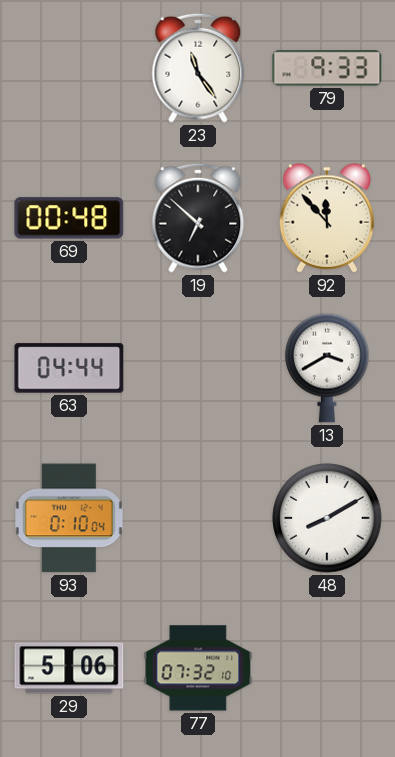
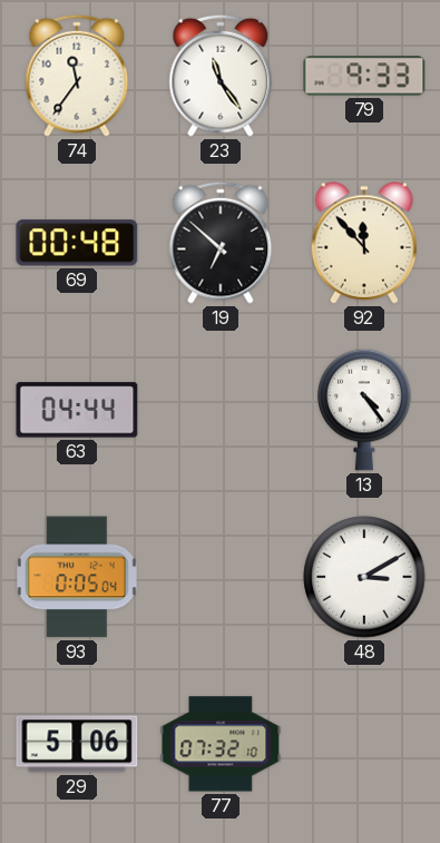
74: none -> 11:36 (77, 76)
13: 3:40 -> 4:24 (364, 410)
93: 0:10 -> 0:05 (78, 577)
48: 8:10 -> 3:10 (364, 577)
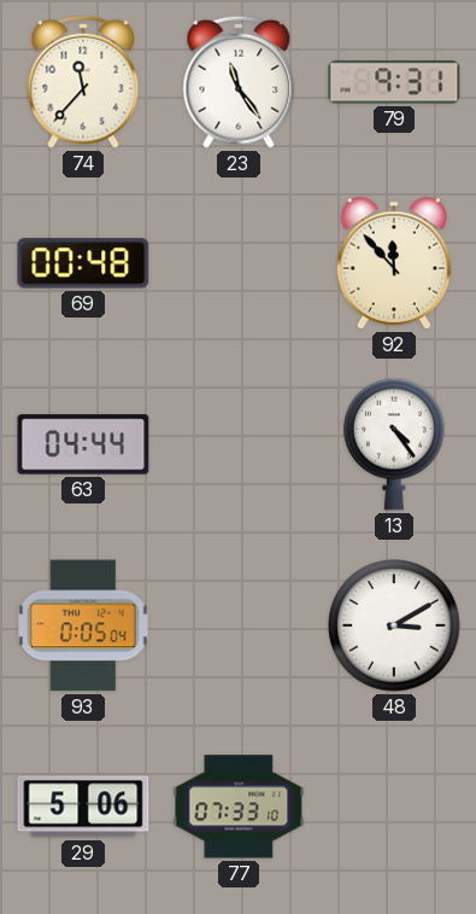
74: 11:36 -> 11:37 (83, 82)
79: 9:33 -> 9:31 (394, 82)
19: 6:52 -> none (221, 243)
77: 07:32 -> 07:33 (239, 807)
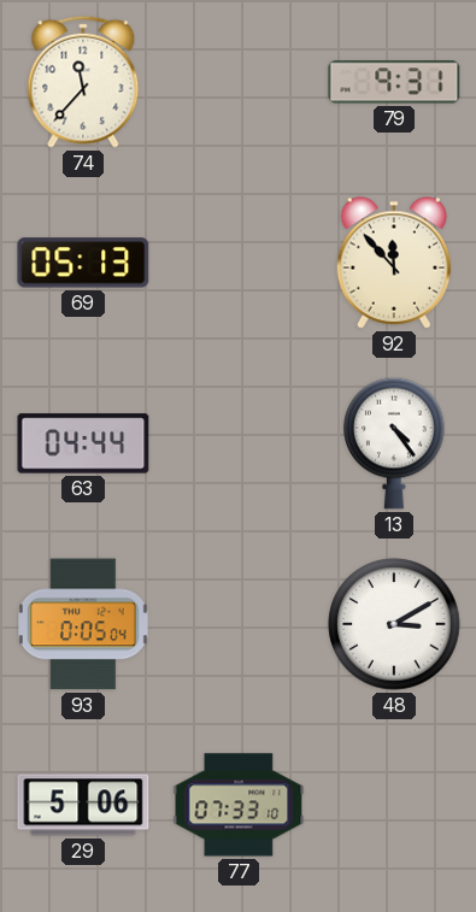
23: 11:24 -> none (239, 82)
69: 00:48 -> 05:13 (83, 263)
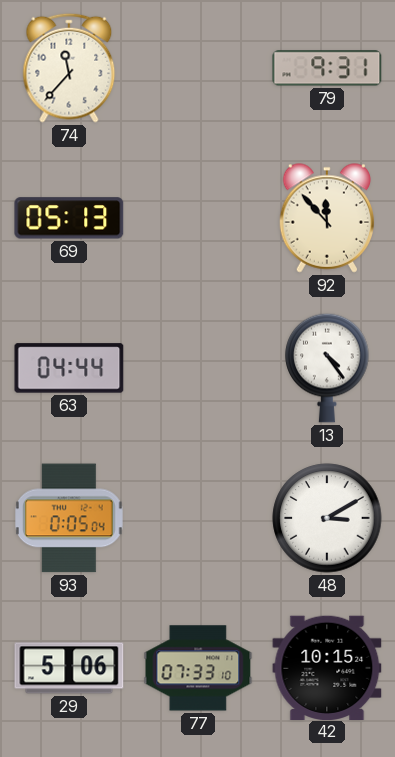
42: none -> 10:15 (327, 667)
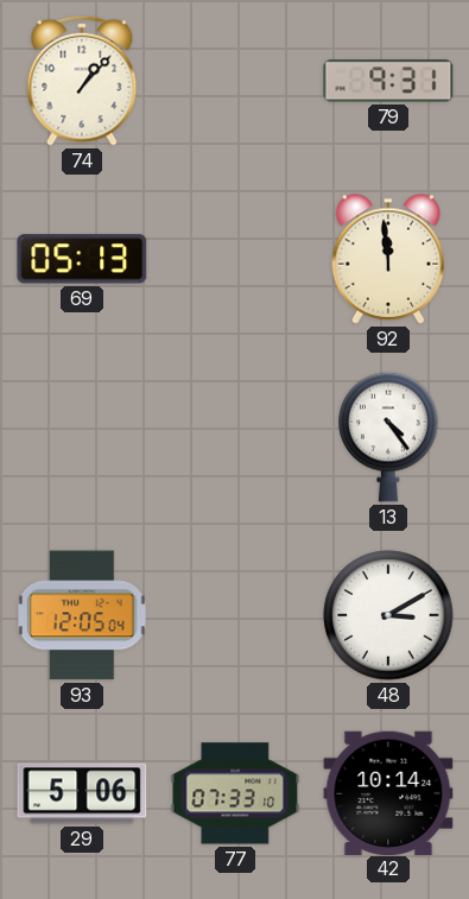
74: 11:37 -> 1:07 (82, 81)
92: 11:53 -> 11:59 (388, 259)
63: 04:44 -> none (69, 368)
93: 0:05 -> 12:05 (83, 615)
42: 10:15 -> 10:14 (388, 792)
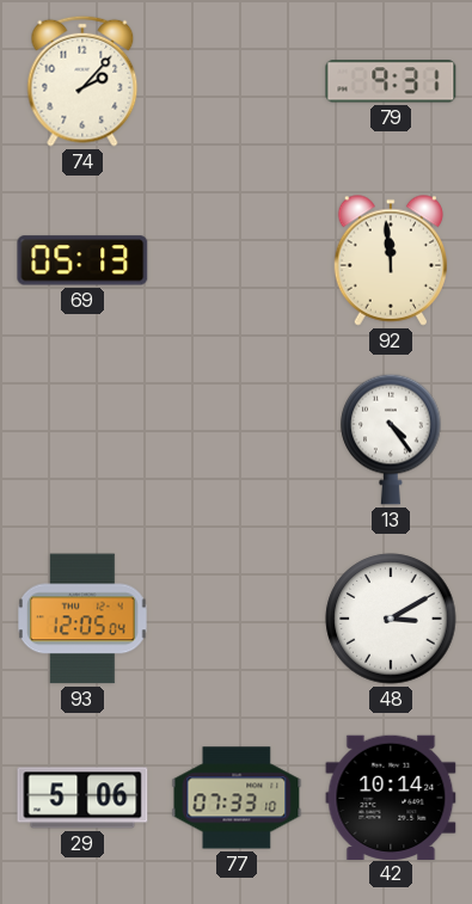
74: 1:07 -> 2:07 (82, 81)
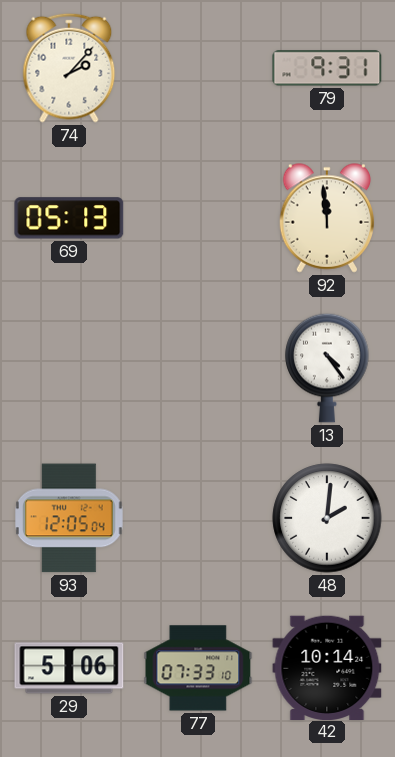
48: 3:10 -> 2:01 (327, 518)
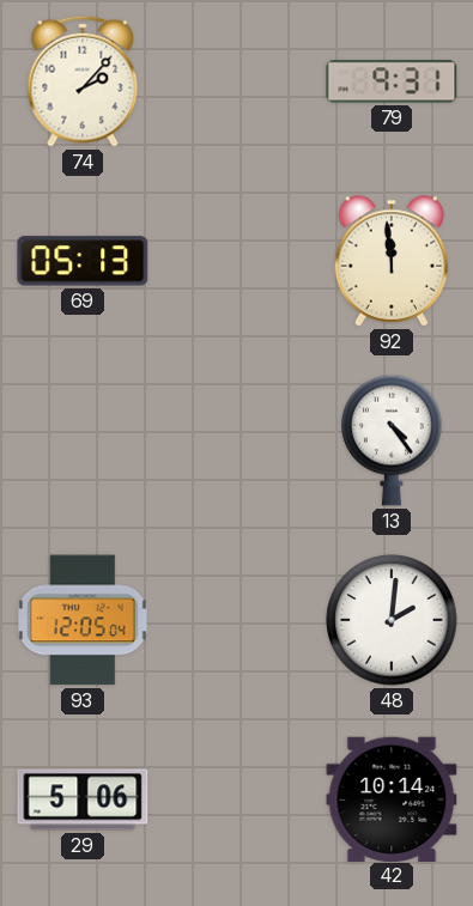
77: 07:33 -> none (198, 668)
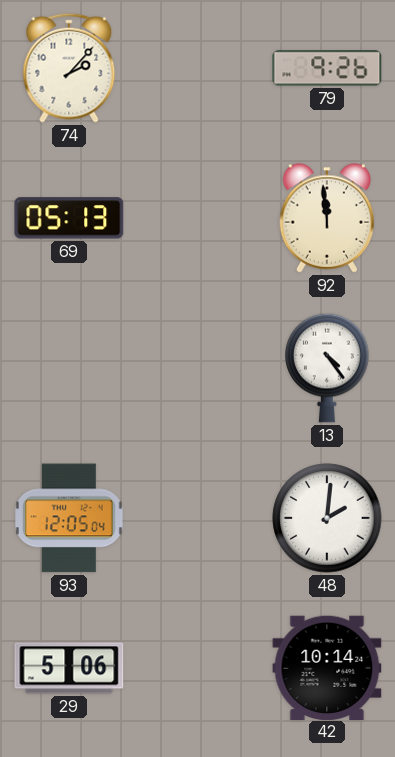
79: 9:31 -> 9:26 (327, 68)
